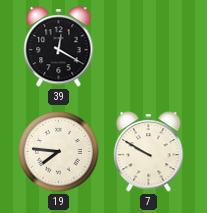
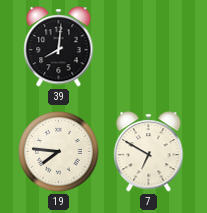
39: 12:20 -> 8:01 (59, 47)
7: 9:50 -> 6:50 (149, 152)
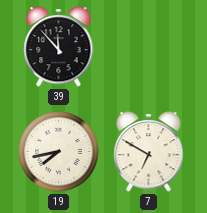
39: 8:01 -> 11:53 (59, 47)
19: 7:46 -> 7:43 (59, 152)
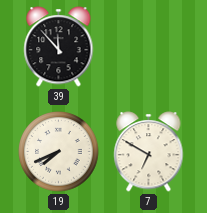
19: 7:43 -> 7:41 (59, 152)
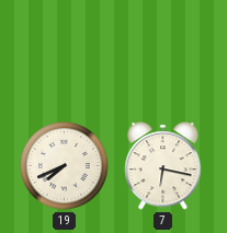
39: 11:53 -> none (59, 47)
7: 6:50 -> 6:17 (163, 166)
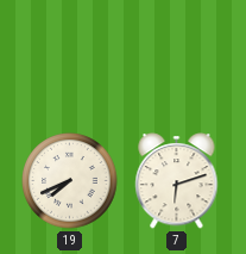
7: 6:17 -> 6:12 (177, 181)
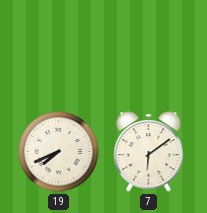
7: 6:12 -> 6:09 (149, 152)
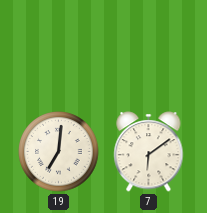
19: 7:41 -> 7:01 (59, 152)
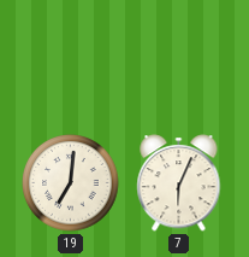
7: 6:09 -> 6:04 (179, 183)
